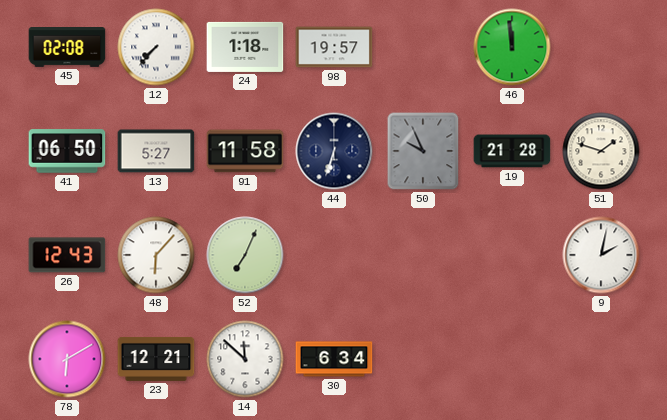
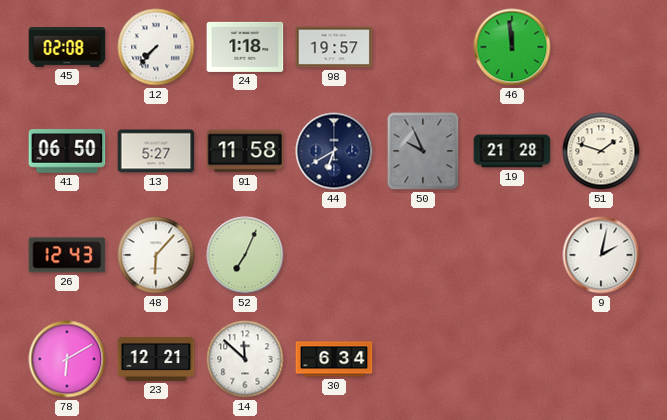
44: 6:33 -> 6:40 (334, 151)
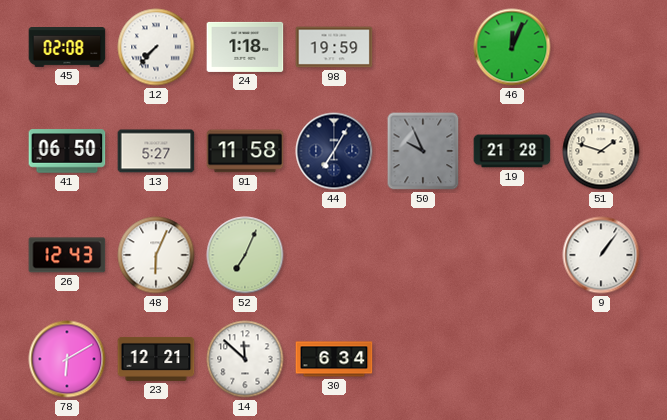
98: 19:57 -> 19:59 (334, 47)
46: 11:59 -> 12:04 (512, 47)
44: 6:40 -> 7:05 (334, 151)
48: 6:07 -> 6:04 (156, 255)
9: 2:02 -> 1:06 (601, 255)
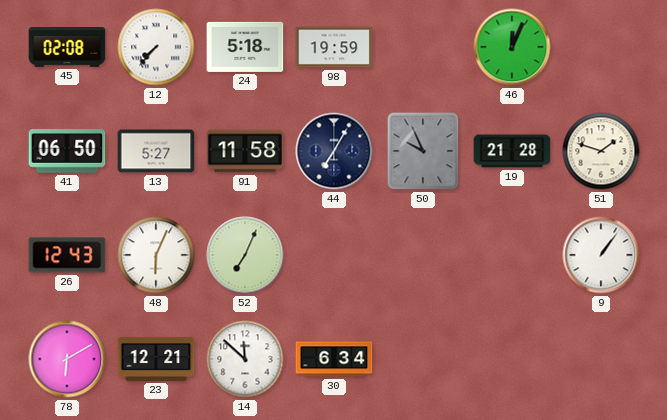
24: 1:18 -> 5:18 (245, 47)
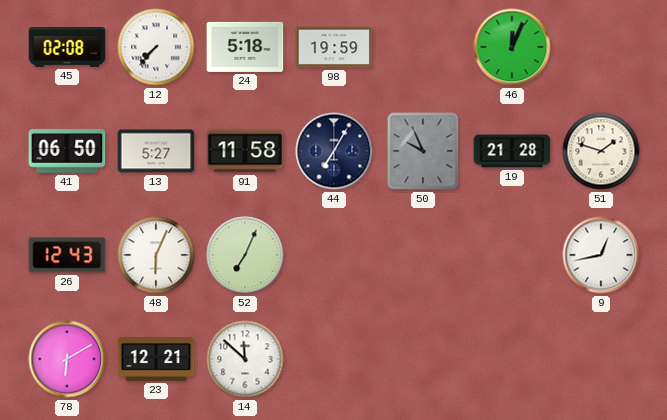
9: 1:06 -> 12:43 (601, 255)
30: 6:34 -> none (334, 359)
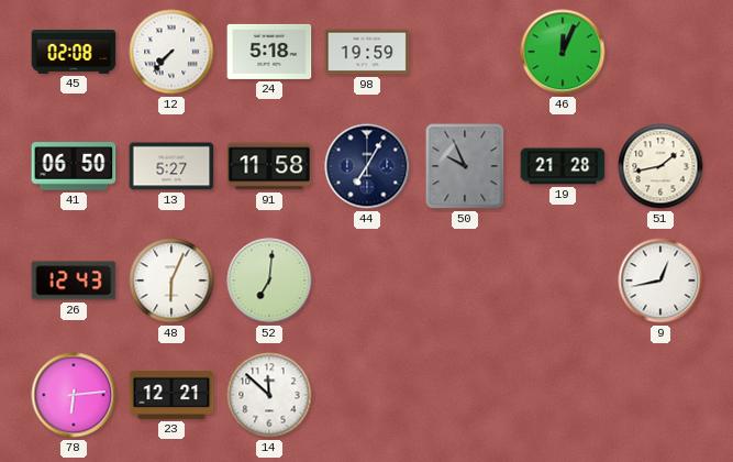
51: 1:48 -> 1:43 (660, 166)
52: 7:04 -> 7:01 (269, 280)
78: 6:10 -> 6:14 (74, 395)
